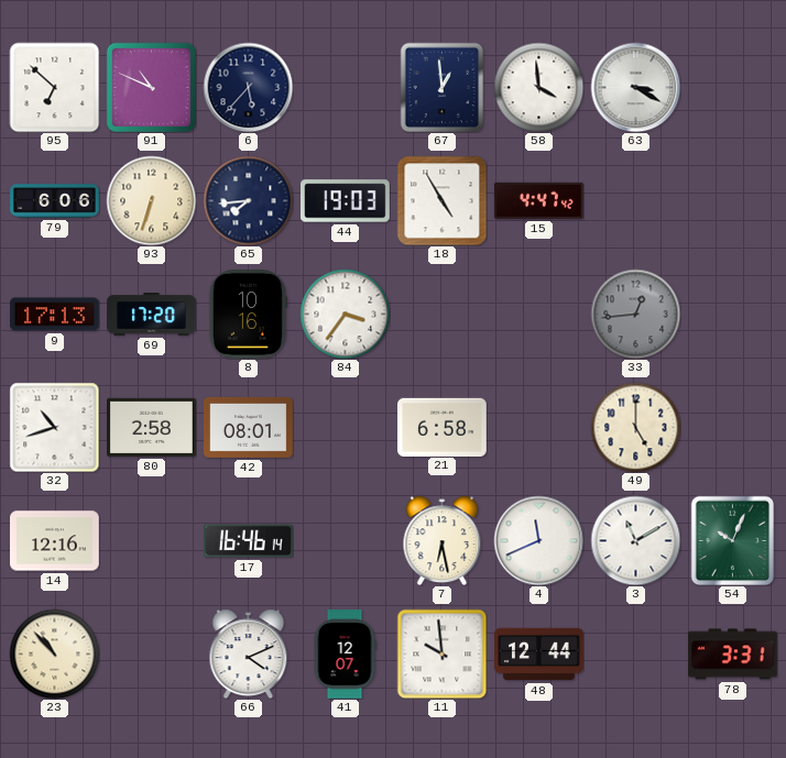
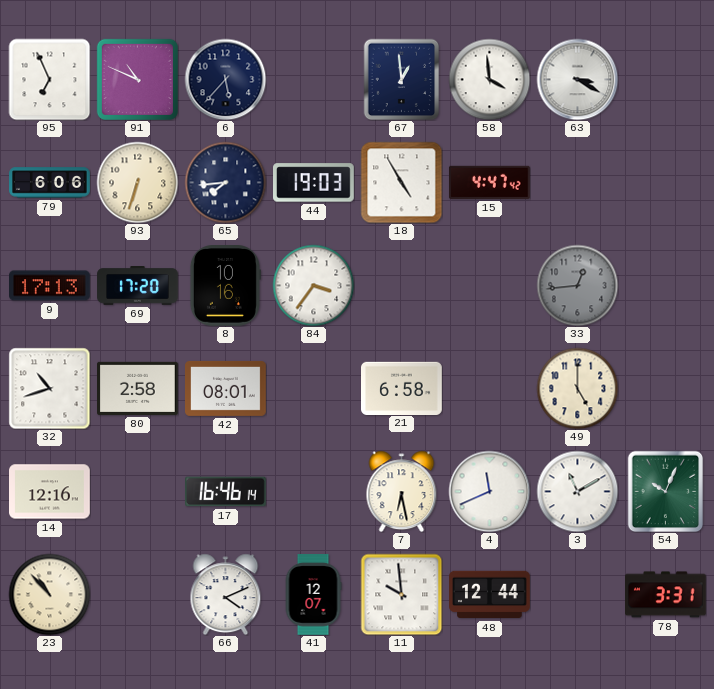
95: 6:52 -> 6:56 (49, 79)
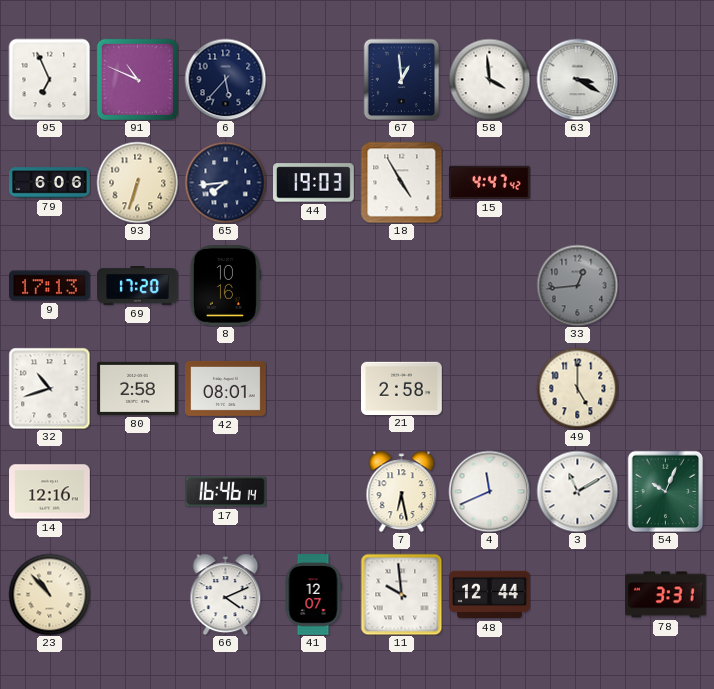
84: 3:36 -> none (313, 285)
21: 6:58 -> 2:58 (402, 388)
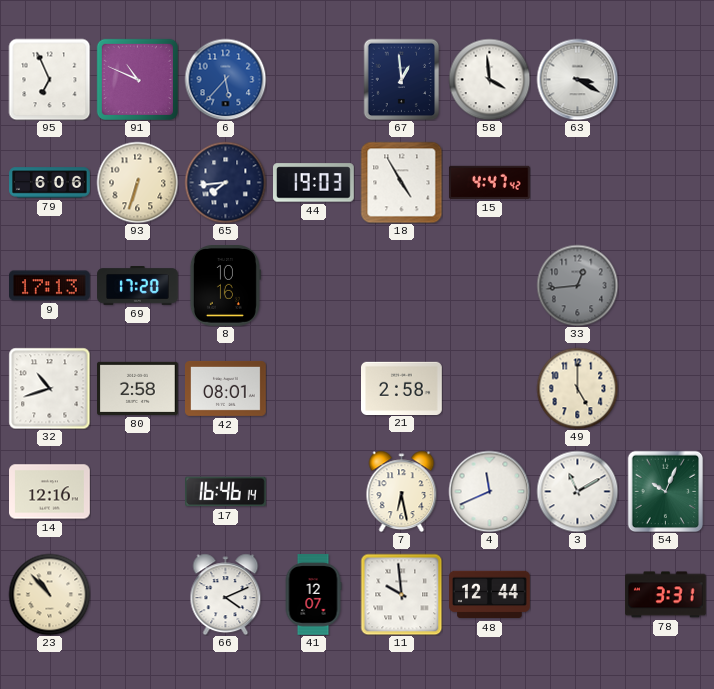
6 dial: navy -> blue (225, 79)
